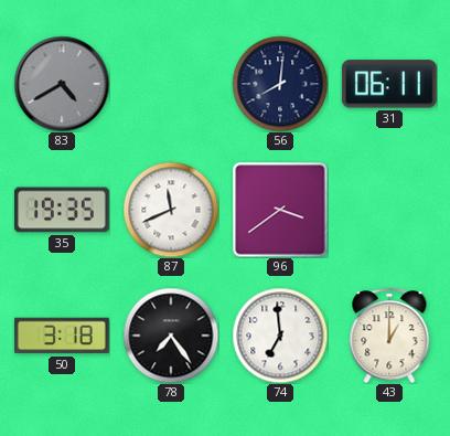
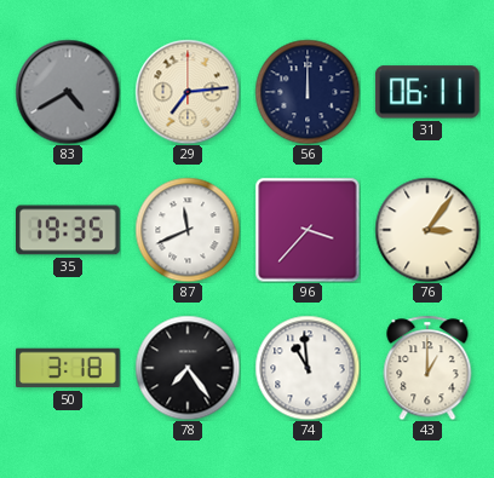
29: none -> 7:14 (188, 92)
56: 8:01 -> 12:00 (308, 92)
96: 3:39 -> 3:37 (308, 230)
76: none -> 3:06 (427, 230)
74: 6:59 -> 10:59 (308, 368)
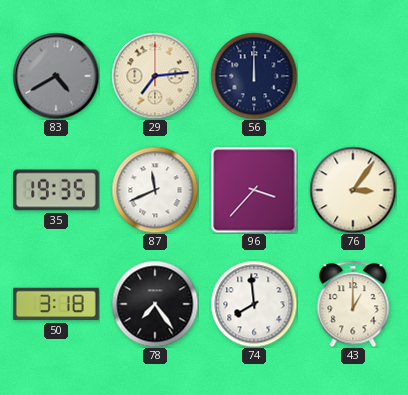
31: 06:11 -> none (427, 92)
74: 10:59 -> 7:59 (254, 304)
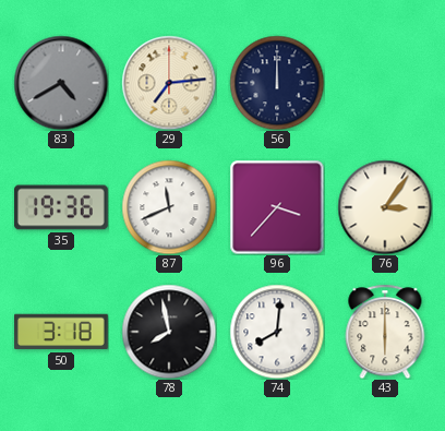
35: 19:35 -> 19:36 (62, 207)
78: 7:24 -> 7:58 (169, 332)
74: 7:59 -> 8:01 (277, 332)
43: 1:00 -> 6:00 (385, 332)
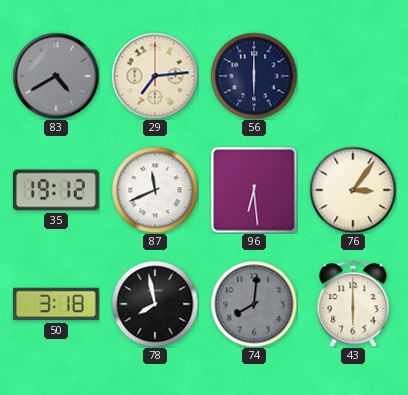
56: 12:00 -> 6:00 (254, 76)
35: 19:36 -> 19:12 (57, 190)
96: 3:37 -> 6:29 (254, 190)
74 dial: white -> grey (254, 304)
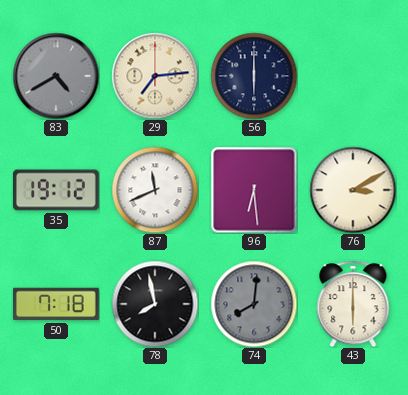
76: 3:06 -> 3:10 (353, 190)
50: 3:18 -> 7:18 (57, 304)
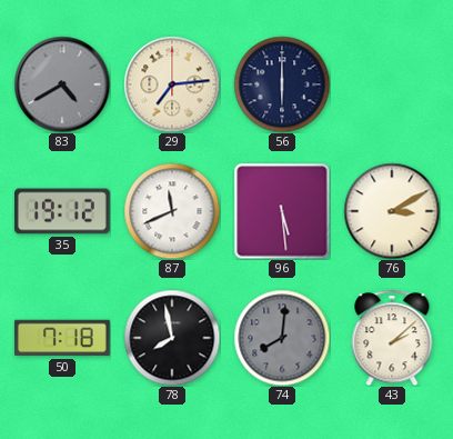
96: 6:29 -> 5:29 (282, 211)
43: 6:00 -> 2:08 (392, 338)
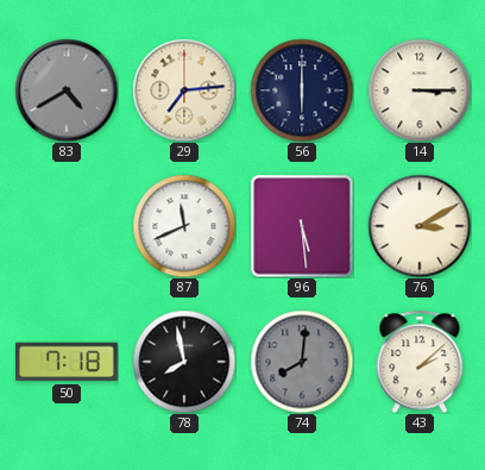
14: none -> 3:15 (420, 90)
35: 19:12 -> none (63, 211)
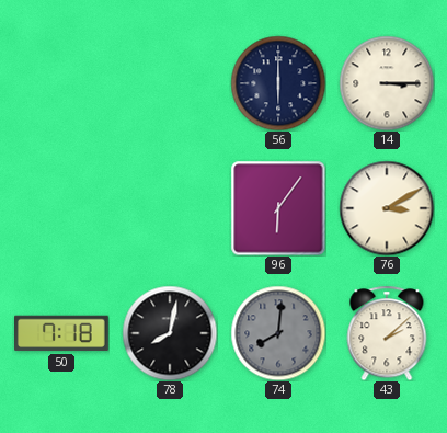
83: 4:40 -> none (67, 90)
29: 7:14 -> none (184, 90)
87: 11:41 -> none (184, 226)
96: 5:29 -> 6:06 (278, 208)
78: 7:58 -> 8:02 (170, 333)
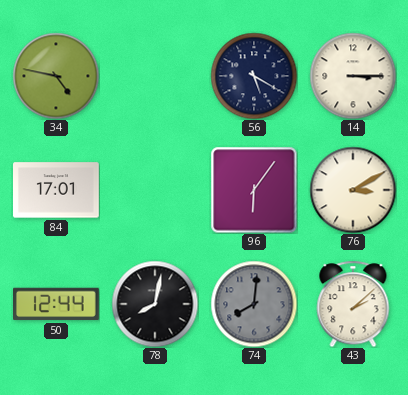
34: none -> 4:47 (56, 76)
56: 6:00 -> 5:20 (254, 76)
84: none -> 17:01 (57, 190)
50: 7:18 -> 12:44 (57, 304)
